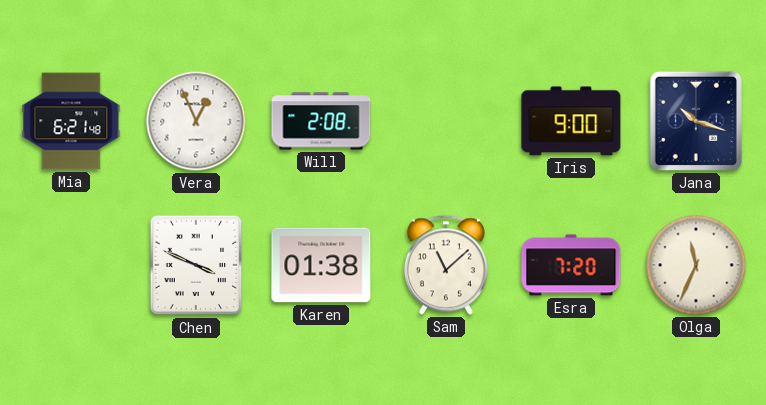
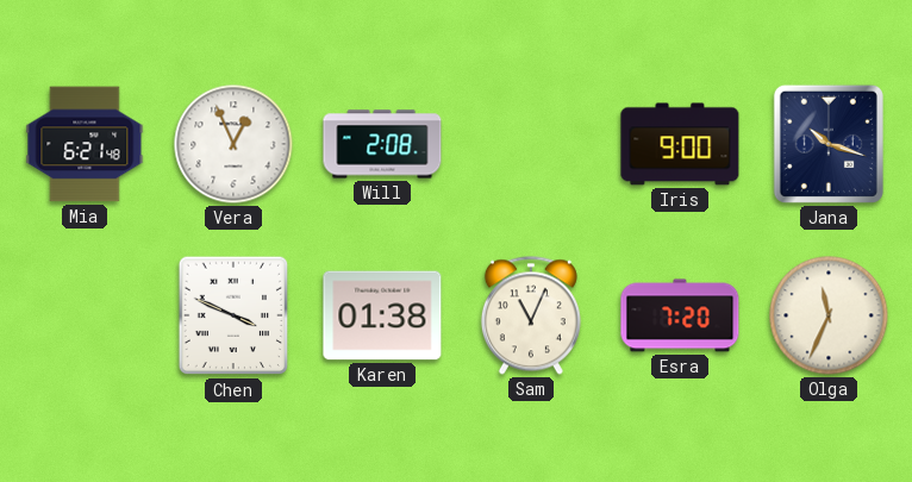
Sam: 11:08 -> 11:04 (531, 315)
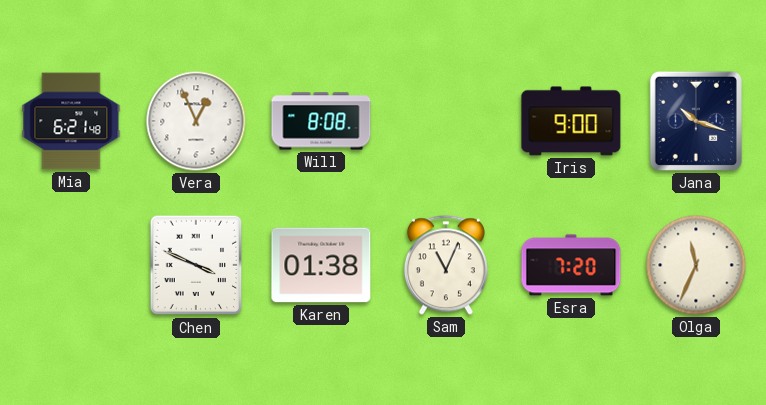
Will: 2:08 -> 8:08 (321, 121)
